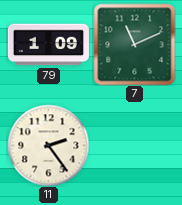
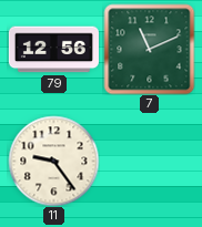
79: 1:09 -> 12:56 (53, 50)
11: 2:24 -> 9:24 (53, 161)
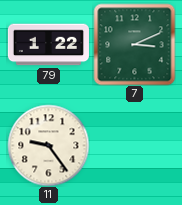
79: 12:56 -> 1:22 (48, 45)
7: 11:11 -> 3:11 (134, 44)
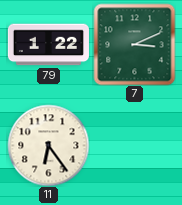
11: 9:24 -> 6:24 (48, 145)
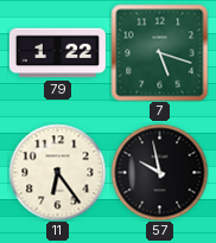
7: 3:11 -> 5:18 (159, 52)
57: none -> 9:58 (159, 172)
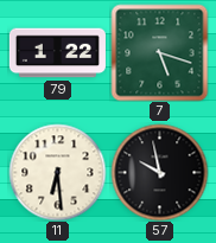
11: 6:24 -> 6:29 (57, 172)
